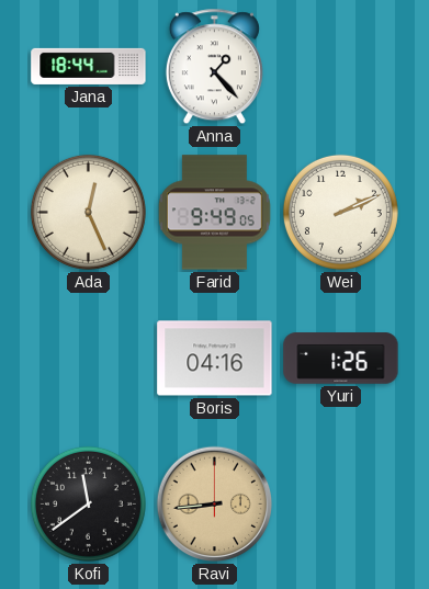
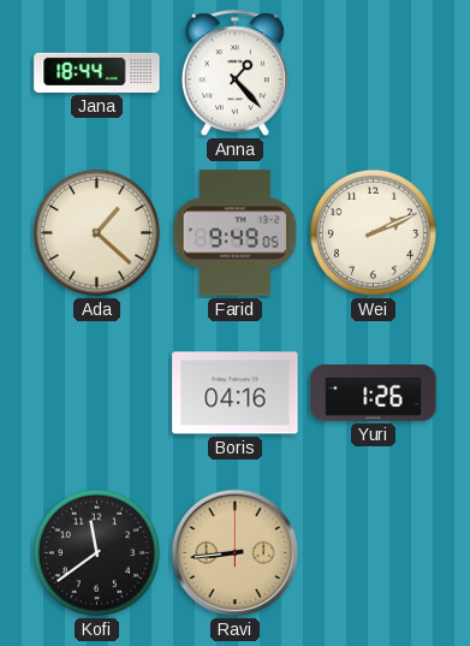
Ada: 12:26 -> 1:22 (96, 232)
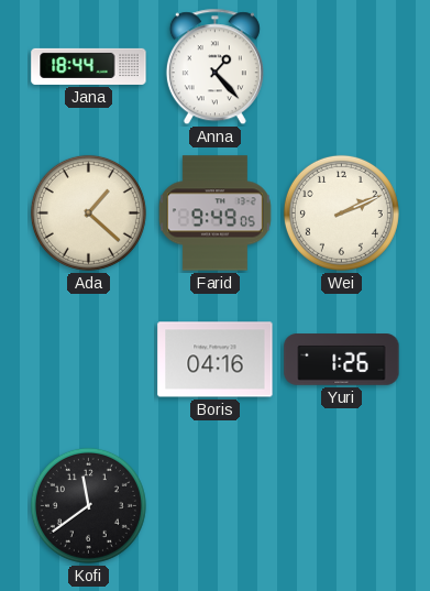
Ravi: 8:44 -> none (236, 553)
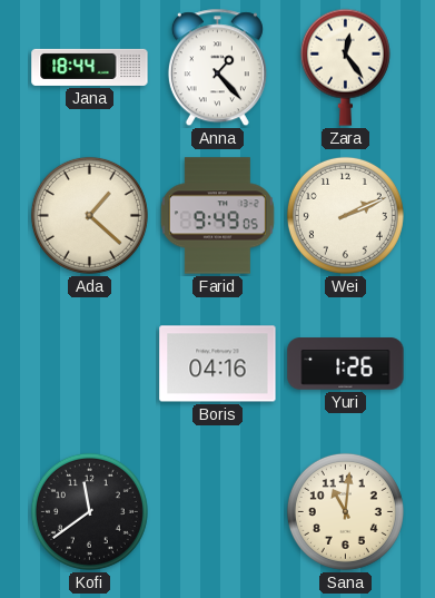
Zara: none -> 12:24 (345, 67)
Sana: none -> 11:01 (345, 511)
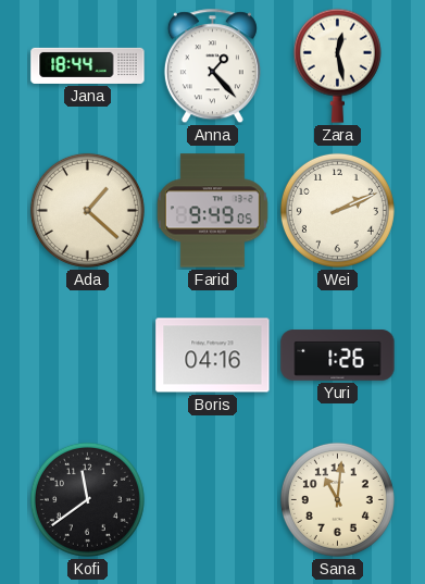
Zara: 12:24 -> 12:28 (337, 65)
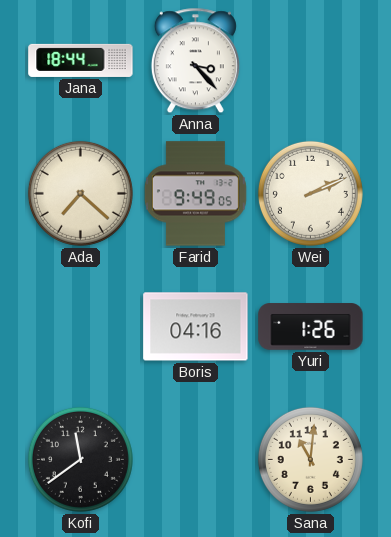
Anna: 1:23 -> 3:23 (195, 61)
Zara: 12:28 -> none (337, 65)
Ada: 1:22 -> 7:22 (80, 193)
